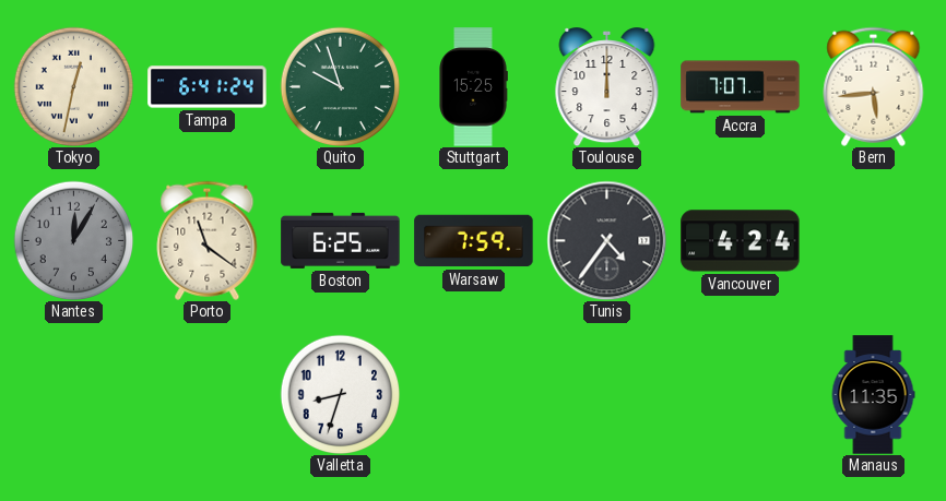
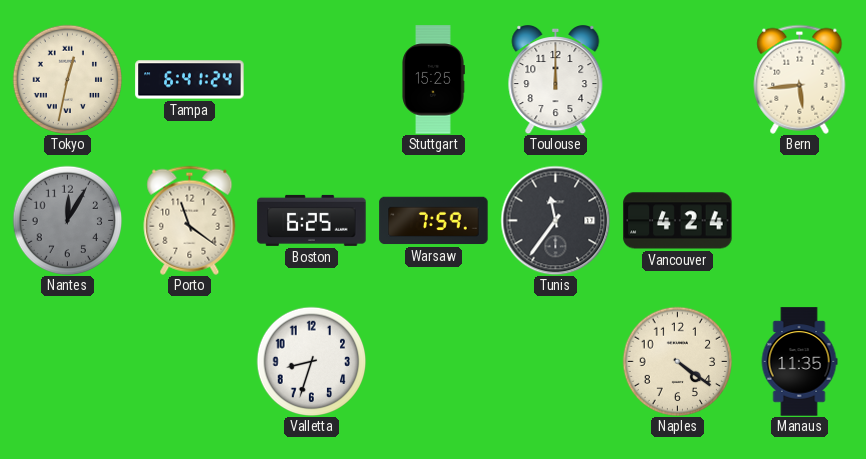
Quito: 9:57 -> none (340, 86)
Accra: 7:07 -> none (741, 87)
Tunis: 4:36 -> 11:36 (555, 220)
Naples: none -> 4:21 (677, 361)
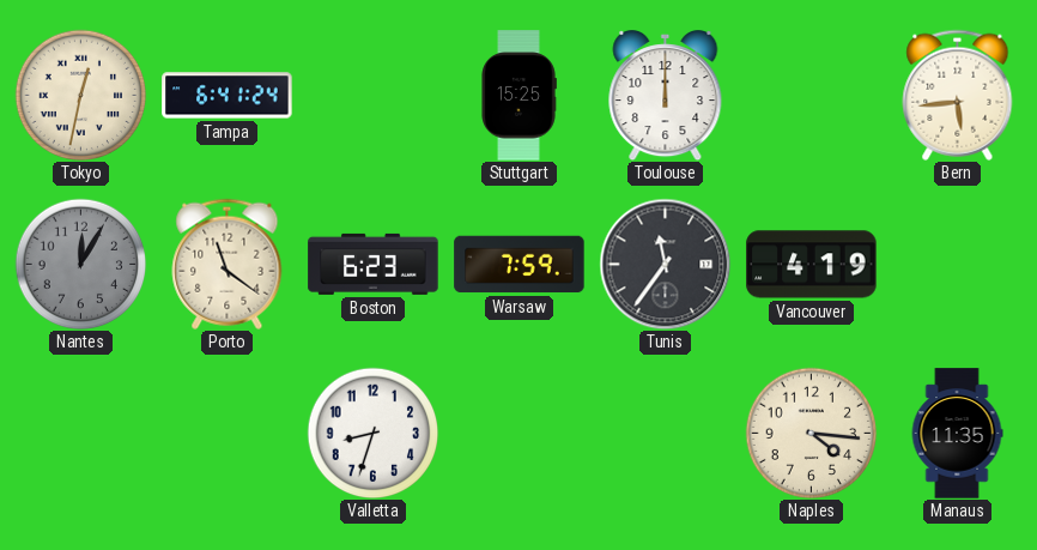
Boston: 6:25 -> 6:23 (374, 264)
Vancouver: 4:24 -> 4:19 (812, 265)
Naples: 4:21 -> 4:16 (811, 433)
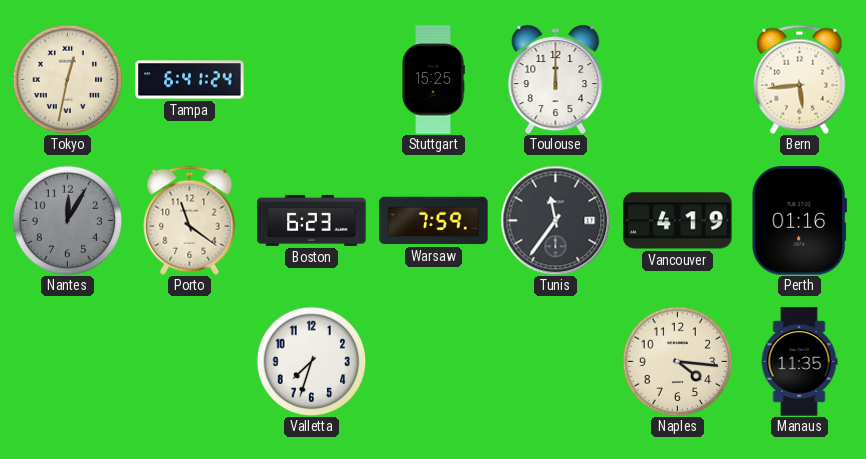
Perth: none -> 01:16 (799, 221)
Valletta: 8:33 -> 7:33 (311, 361)
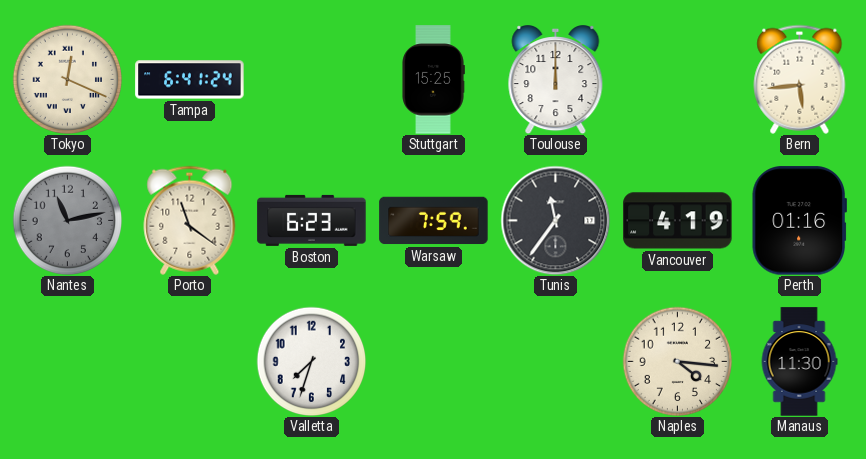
Tokyo: 12:32 -> 12:19 (67, 79)
Nantes: 12:05 -> 11:13 (67, 220)
Manaus: 11:35 -> 11:30 (799, 362)
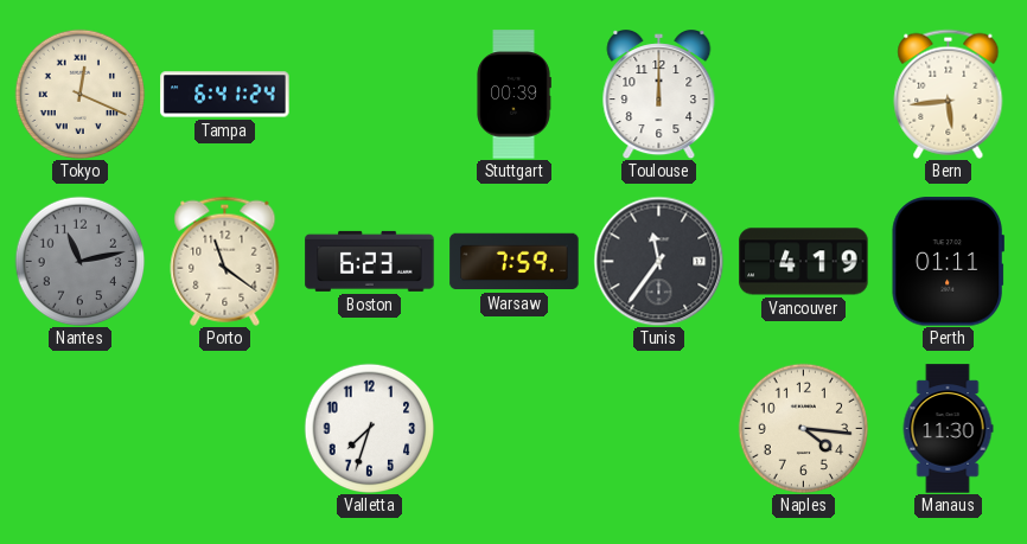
Stuttgart: 15:25 -> 00:39 (513, 95)
Perth: 01:16 -> 01:11 (948, 262)
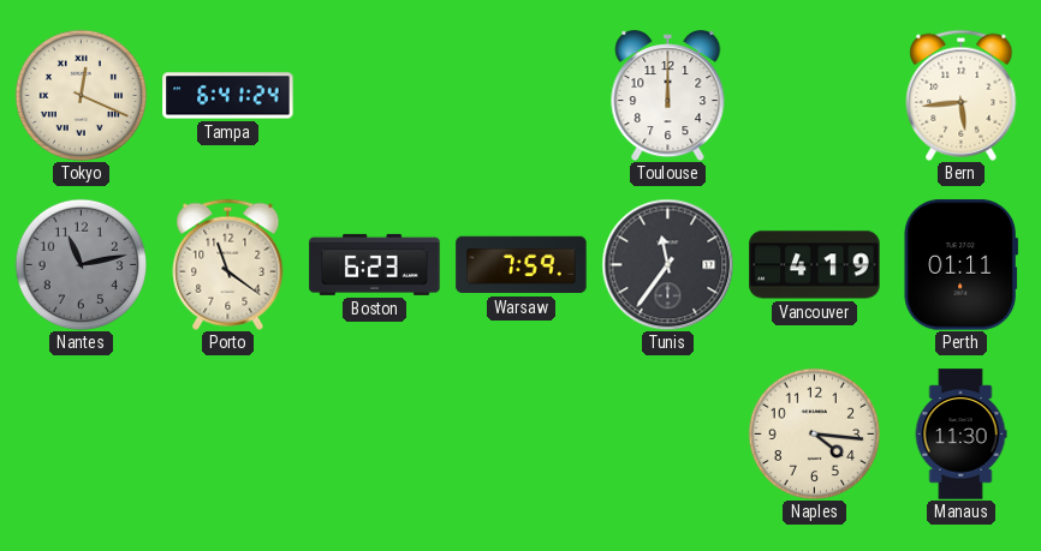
Stuttgart: 00:39 -> none (513, 95)
Valletta: 7:33 -> none (369, 428)
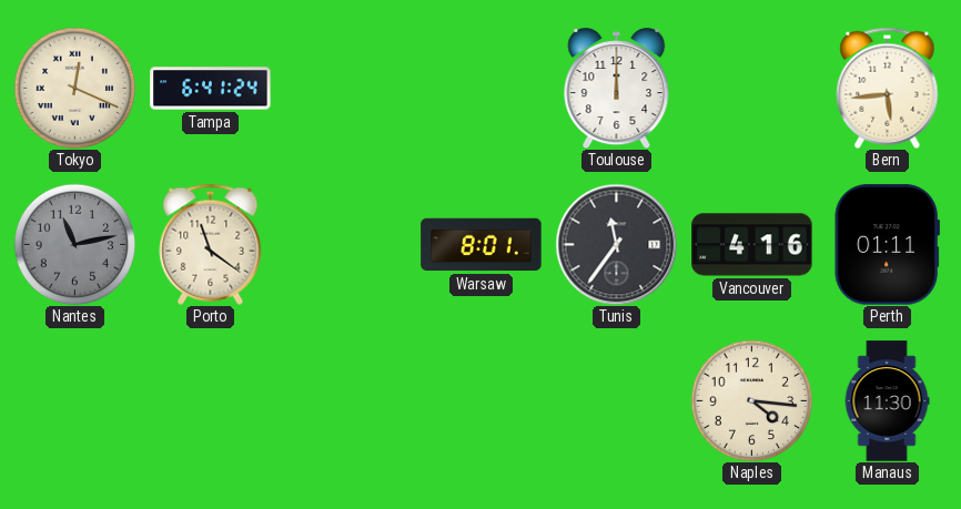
Boston: 6:23 -> none (375, 264)
Warsaw: 7:59 -> 8:01 (482, 245)
Vancouver: 4:19 -> 4:16 (752, 245)
